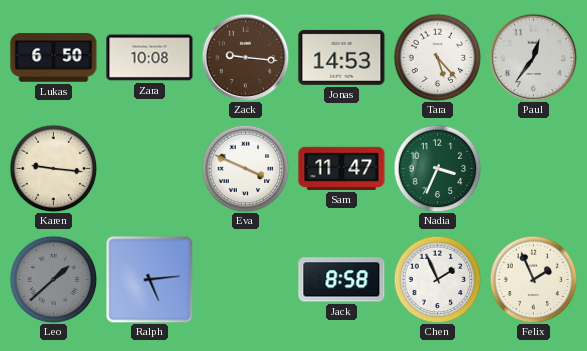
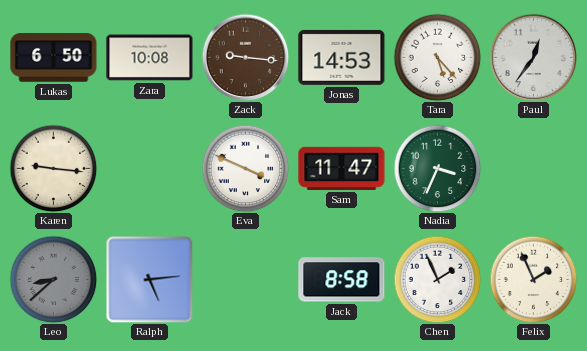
Leo: 1:38 -> 8:38 (53, 279)
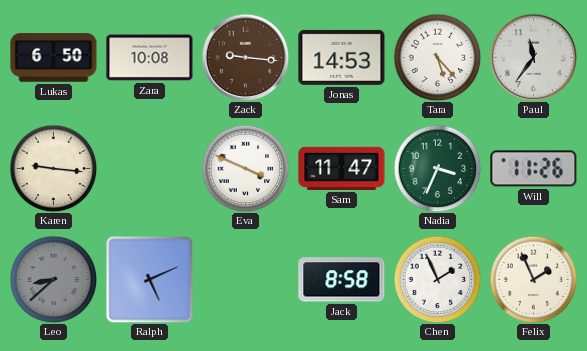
Paul: 12:36 -> 11:36 (533, 57)
Will: none -> 11:26 (534, 169)
Ralph: 5:14 -> 5:11 (149, 279)
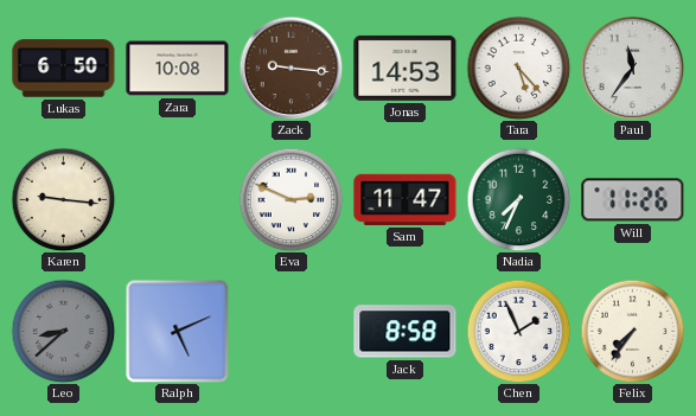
Eva: 3:49 -> 2:49 (290, 199)
Nadia: 3:34 -> 7:34 (518, 199)
Felix: 1:56 -> 7:36 (632, 331)
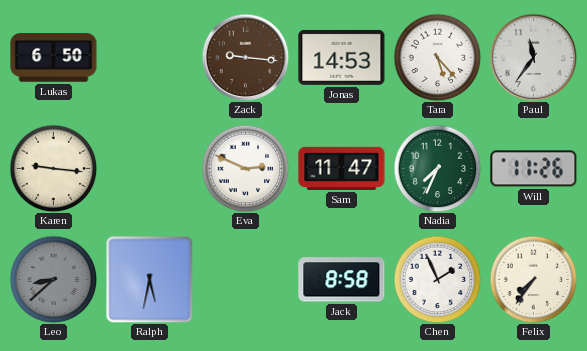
Zara: 10:08 -> none (178, 69)
Ralph: 5:11 -> 5:32 (149, 279)
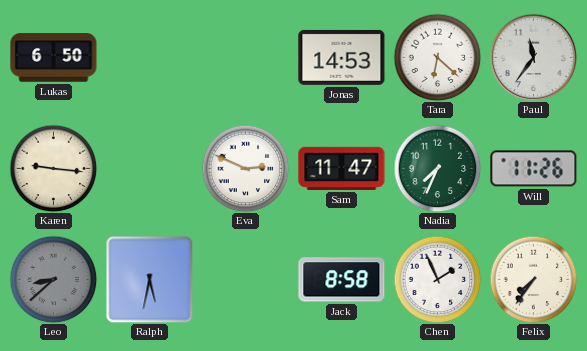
Zack: 9:16 -> none (245, 57)
Tara: 5:23 -> 6:22 (437, 57)
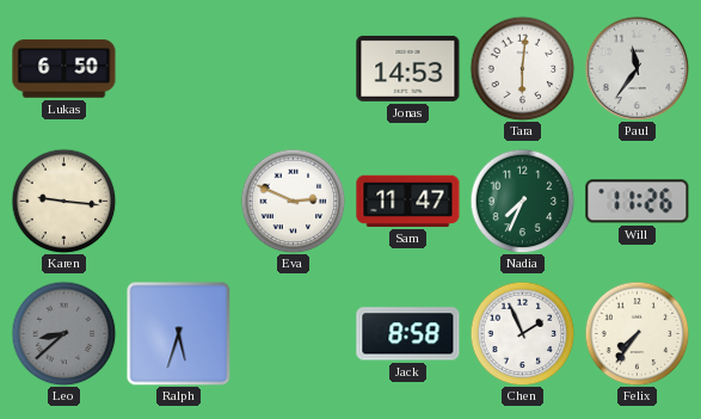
Tara: 6:22 -> 6:01 (522, 68)
Ralph: 5:32 -> 5:33 (178, 333)
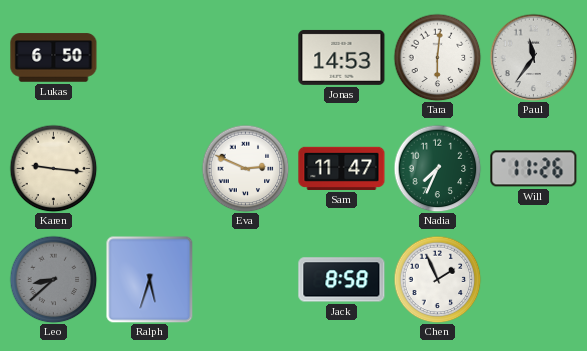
Felix: 7:36 -> none (637, 333)
